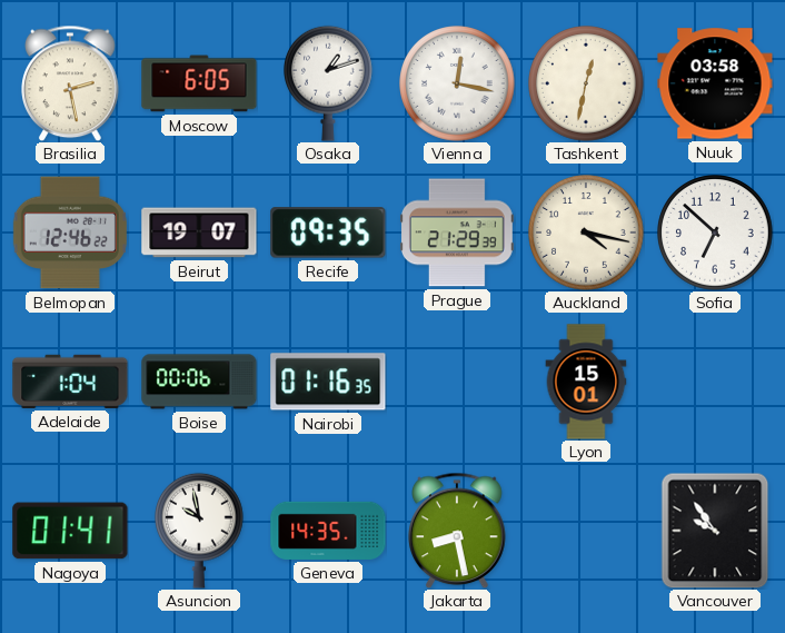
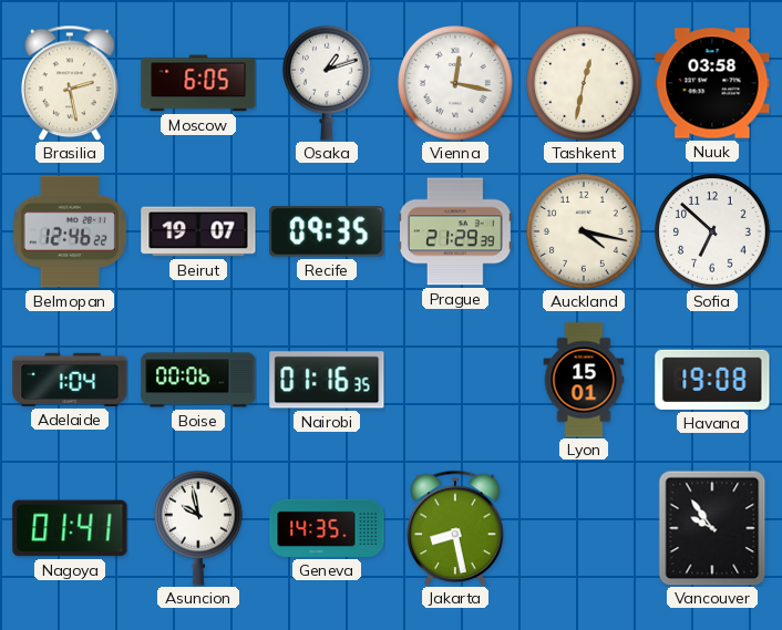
Havana: none -> 19:08 (712, 380)
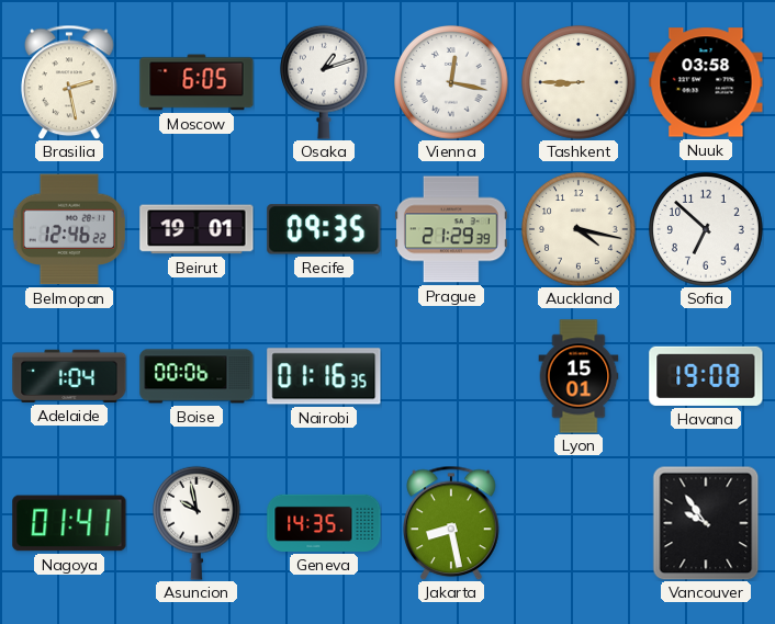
Tashkent: 12:32 -> 8:45 (579, 82)
Beirut: 19:07 -> 19:01 (196, 229)
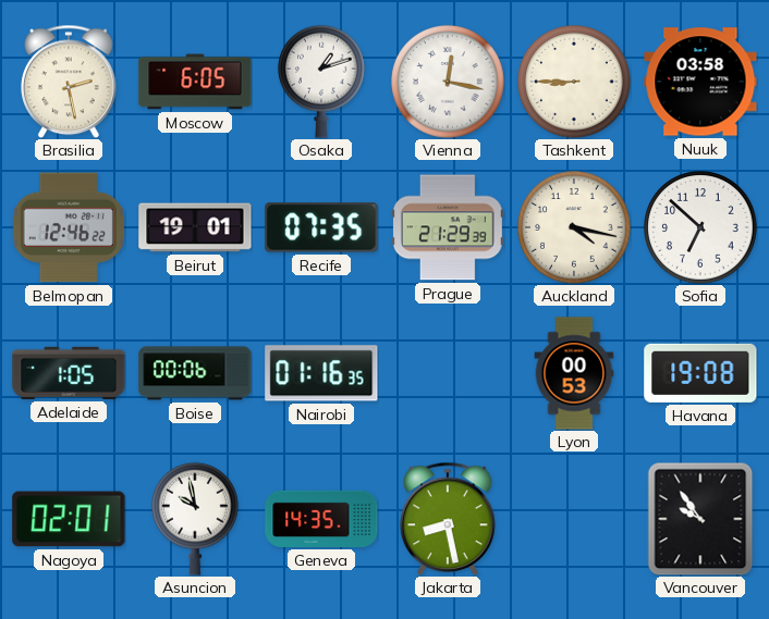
Recife: 09:35 -> 07:35 (321, 227)
Adelaide: 1:04 -> 1:05 (69, 373)
Lyon: 15:01 -> 00:53 (574, 373)
Nagoya: 01:41 -> 02:01 (69, 519)
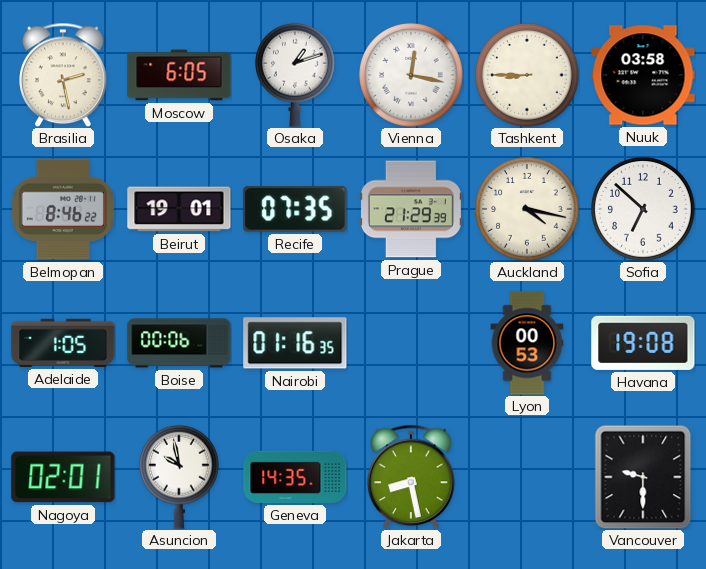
Belmopan: 12:46 -> 8:46 (63, 209)
Vancouver: 9:54 -> 9:30 (643, 477)
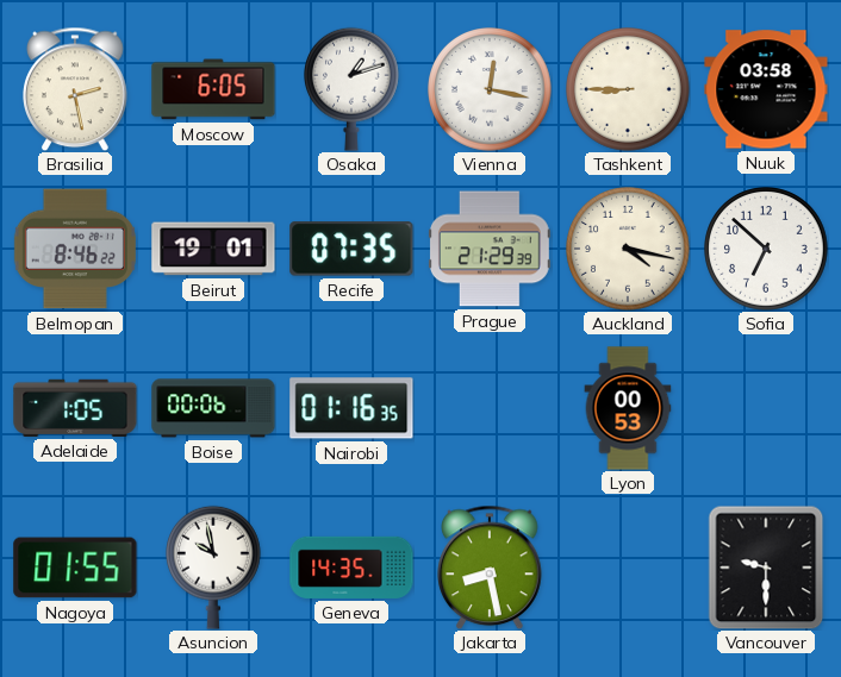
Havana: 19:08 -> none (643, 343)
Nagoya: 02:01 -> 01:55 (75, 568)
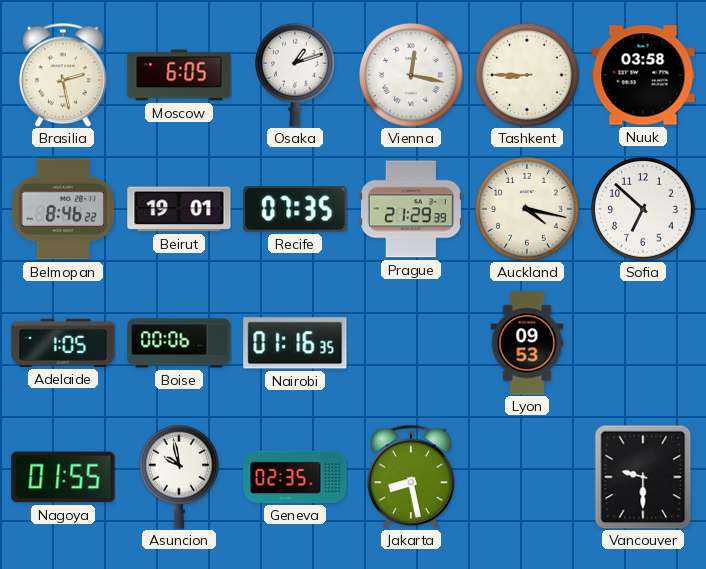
Lyon: 00:53 -> 09:53 (527, 343)
Geneva: 14:35 -> 02:35 (295, 477)
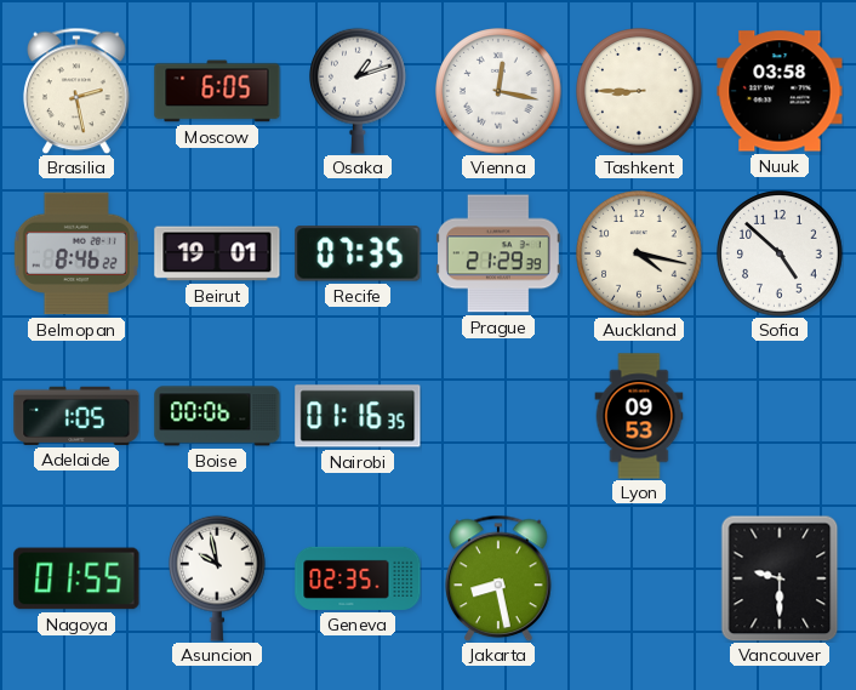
Sofia: 6:52 -> 4:52 (780, 253)
